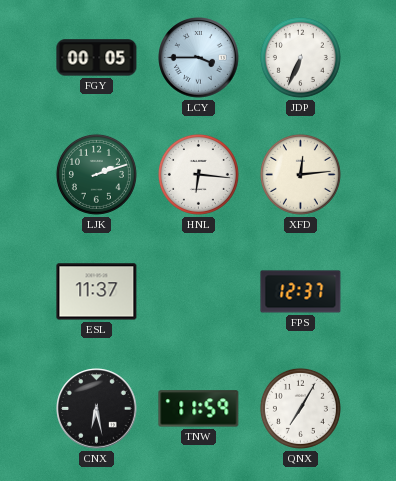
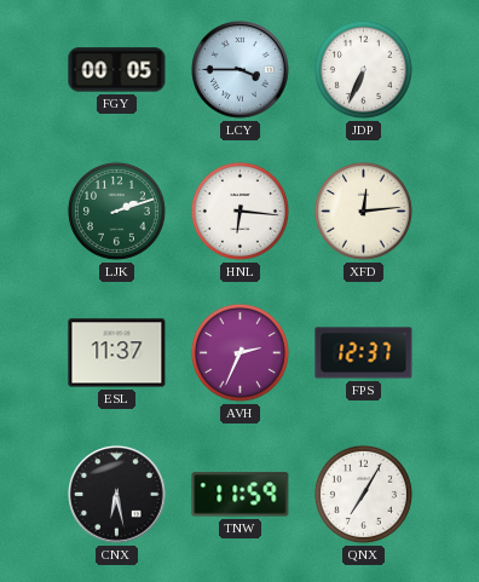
AVH: none -> 2:34 (239, 352)
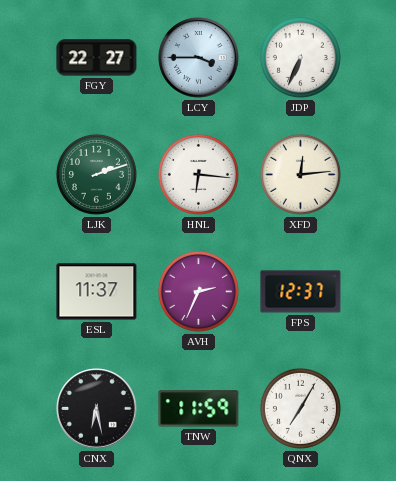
FGY: 00:05 -> 22:27 (97, 58)
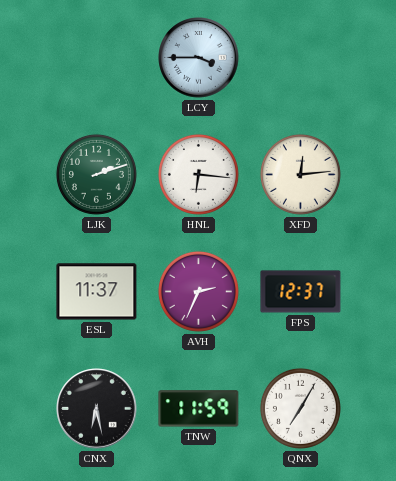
FGY: 22:27 -> none (97, 58)
JDP: 6:34 -> none (300, 57)
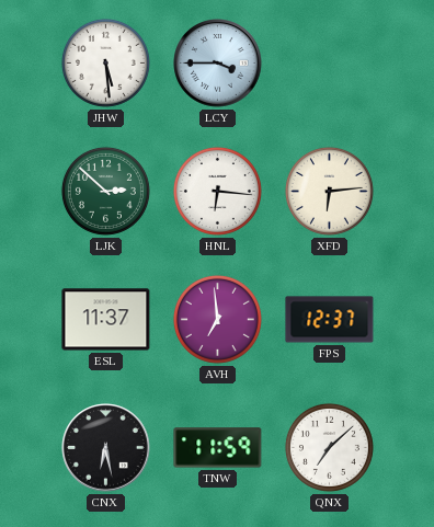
JHW: none -> 5:29 (105, 62)
LJK: 2:12 -> 2:52 (105, 191)
XFD: 12:14 -> 6:14 (329, 191)
AVH: 2:34 -> 6:59 (217, 319)
QNX: 7:05 -> 7:08 (329, 447)
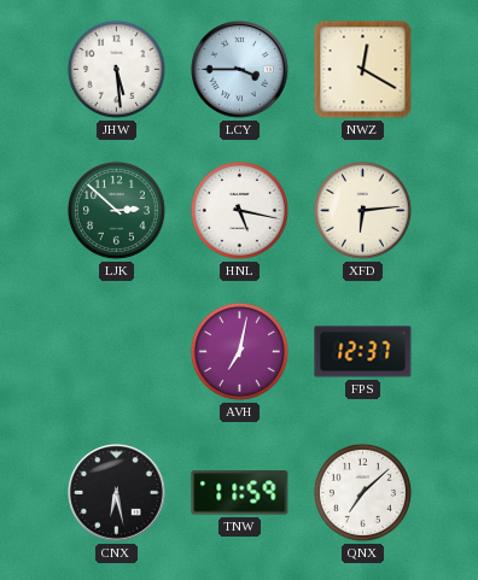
NWZ: none -> 12:20 (363, 70)
HNL: 6:16 -> 5:17 (239, 210)
ESL: 11:37 -> none (106, 320)
AVH: 6:59 -> 7:02 (239, 351)
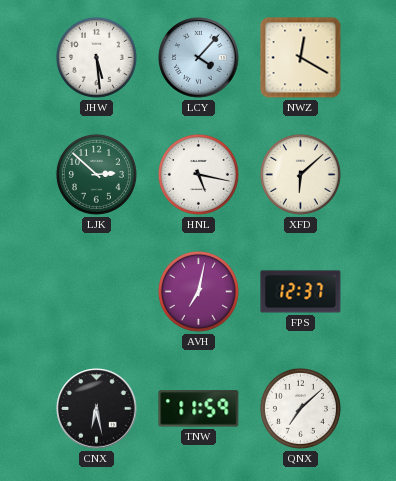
LCY: 3:45 -> 4:07 (199, 58)
XFD: 6:14 -> 6:08 (300, 174)
